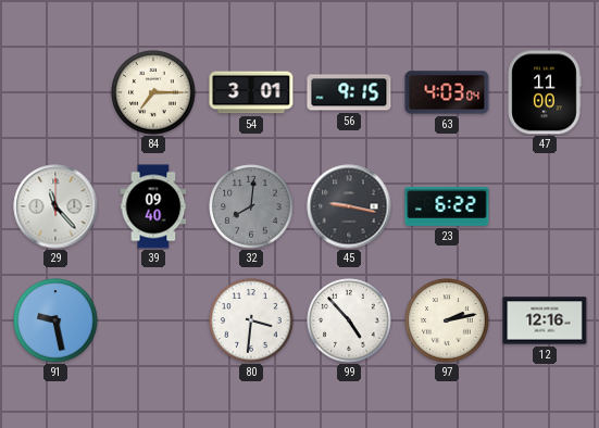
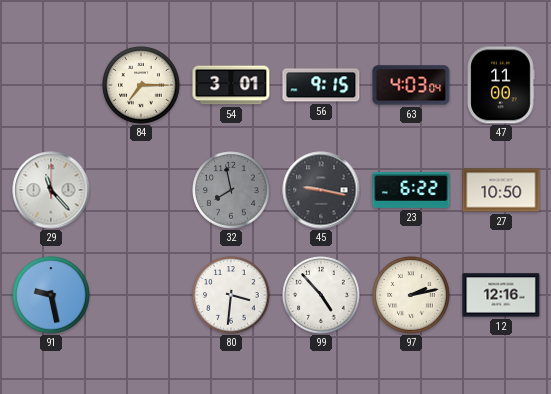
39: 09:40 -> none (153, 206)
32: 8:01 -> 7:58 (231, 190)
27: none -> 10:50 (501, 190)
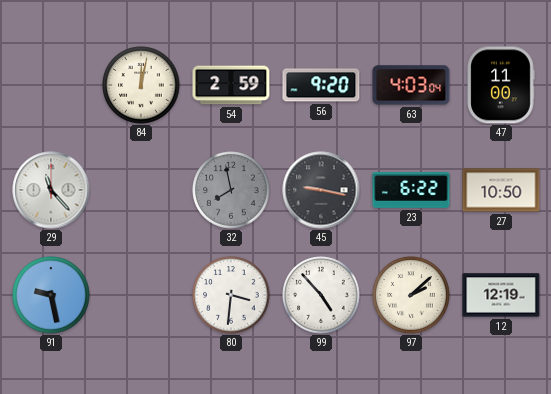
84: 7:15 -> 12:02 (141, 85)
54: 3:01 -> 2:59 (231, 85)
56: 9:15 -> 9:20 (321, 85)
97: 2:13 -> 2:08 (411, 295)
12: 12:16 -> 12:19 (501, 295)
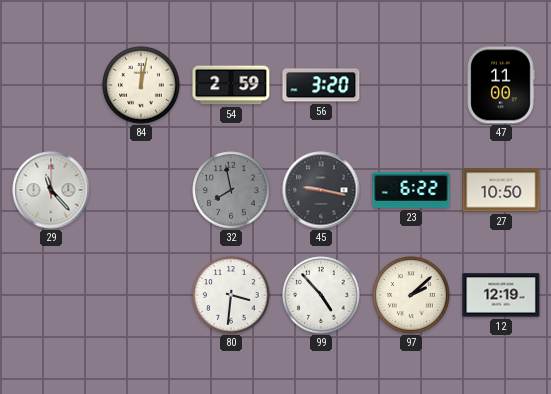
56: 9:20 -> 3:20 (321, 85)
63: 4:03 -> none (411, 85)
91: 9:28 -> none (51, 295)
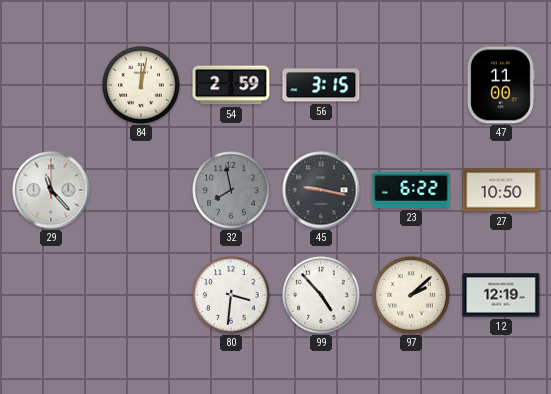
56: 3:20 -> 3:15 (321, 85)
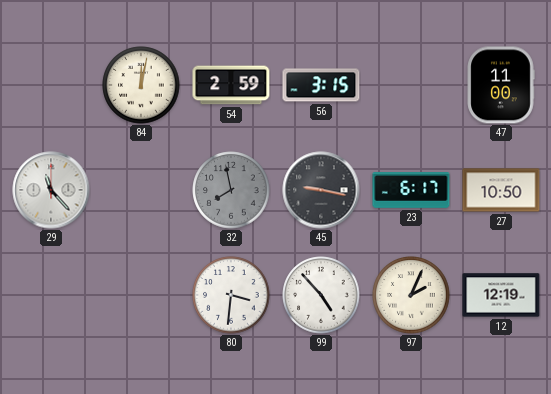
23: 6:22 -> 6:17 (411, 190)
97: 2:08 -> 2:04 (411, 295)
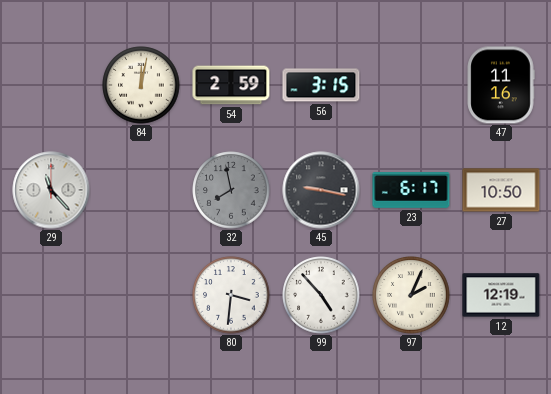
47: 11:00 -> 11:16 (501, 85)
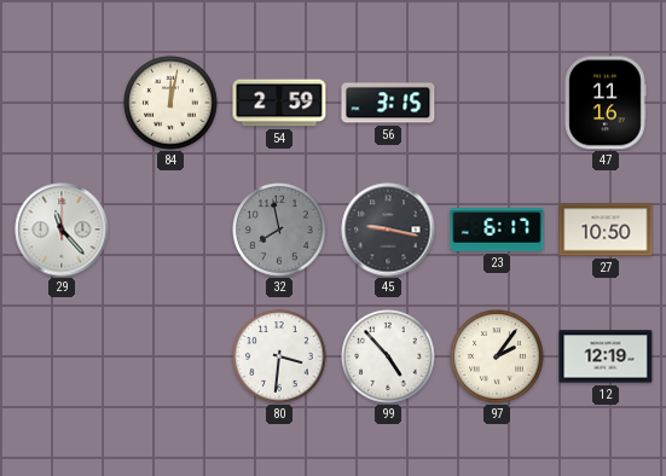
97: 2:04 -> 2:06 (497, 356)
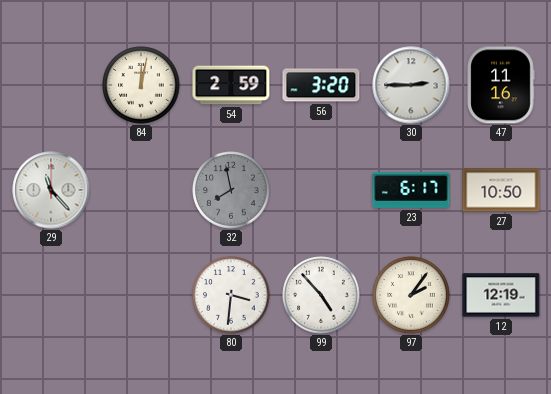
56: 3:15 -> 3:20 (321, 85)
30: none -> 2:45 (411, 85)
45: 9:17 -> none (388, 230)
